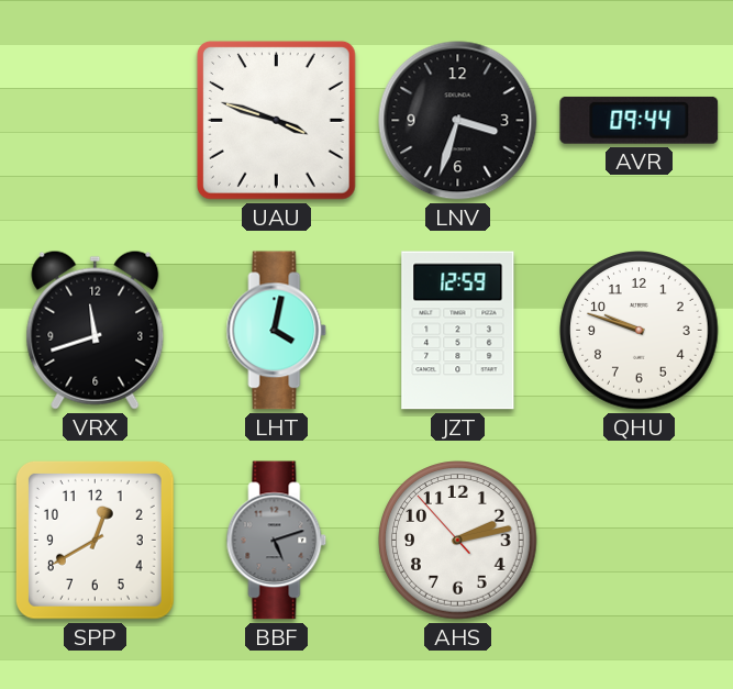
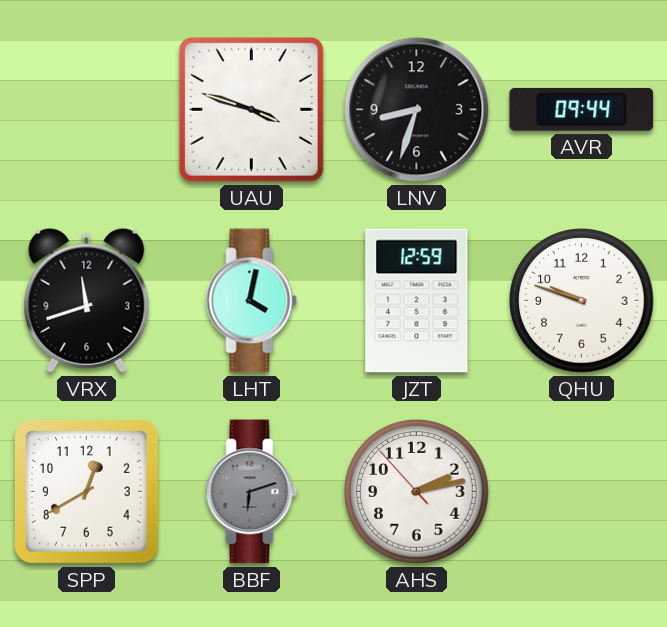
LNV: 3:33 -> 8:33 (417, 110)
BBF: 5:12 -> 6:12 (252, 492)
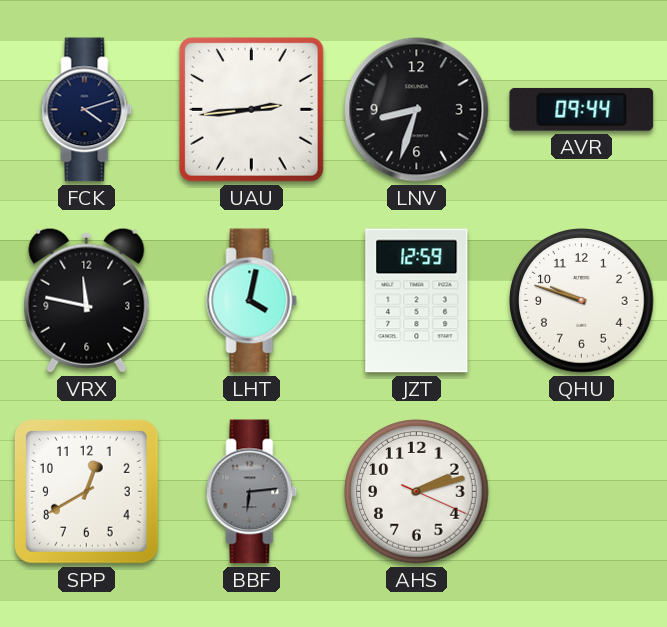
FCK: none -> 4:12 (87, 110)
UAU: 3:48 -> 2:44 (252, 110)
VRX: 11:42 -> 11:47 (87, 300)
BBF: 6:12 -> 6:14 (252, 492)
AHS: 2:12:53 -> 2:12:19 (417, 492)
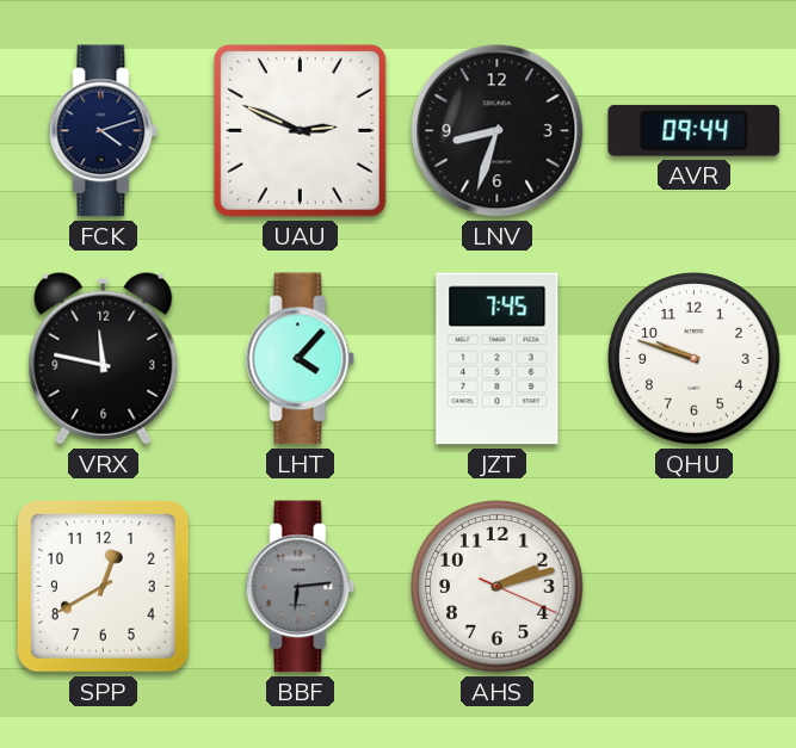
UAU: 2:44 -> 2:49 (301, 131)
LHT: 4:02 -> 4:07 (301, 359)
JZT: 12:59 -> 7:45 (498, 359)
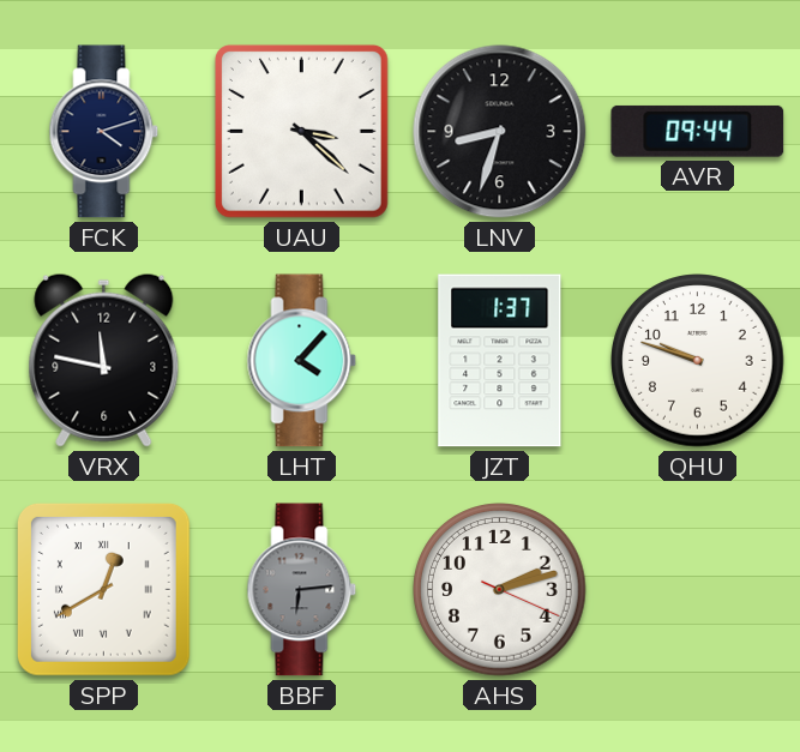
UAU: 2:49 -> 3:22 (302, 132)
JZT: 7:45 -> 1:37 (500, 361)
SPP numerals: Arabic -> Roman (103, 589)
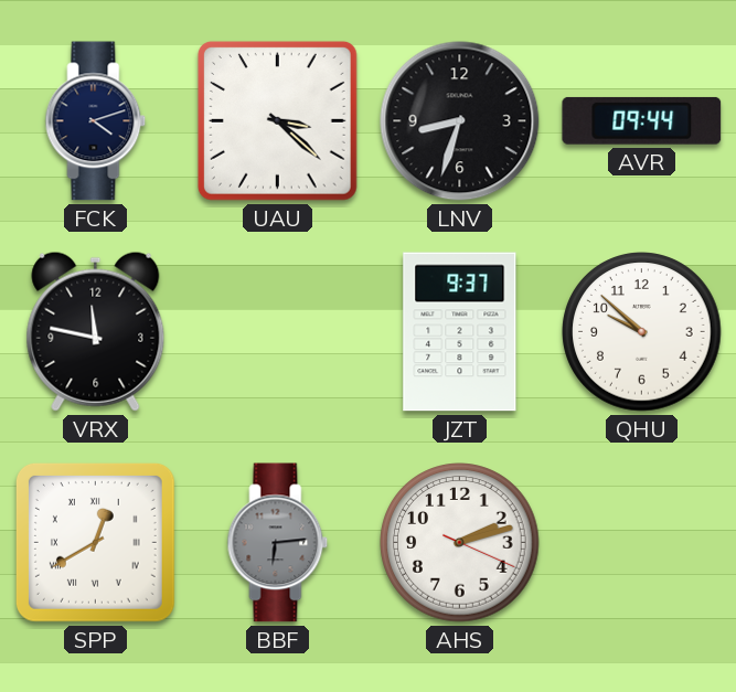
LHT: 4:07 -> none (302, 361)
JZT: 1:37 -> 9:37 (460, 332)
QHU: 9:48 -> 9:52 (642, 332)
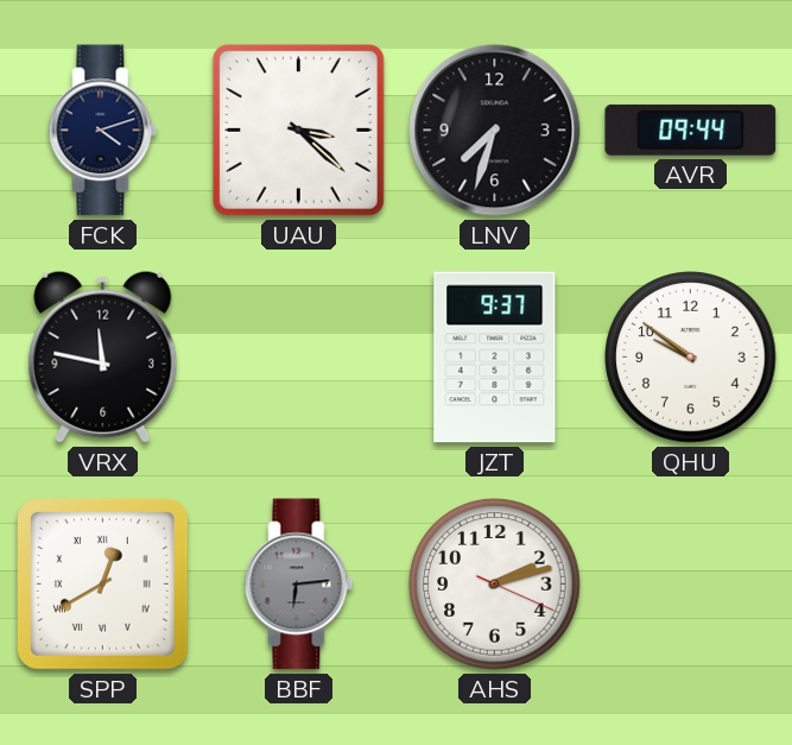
LNV: 8:33 -> 7:33 (495, 131)
QHU: 9:52 -> 9:51 (691, 358)
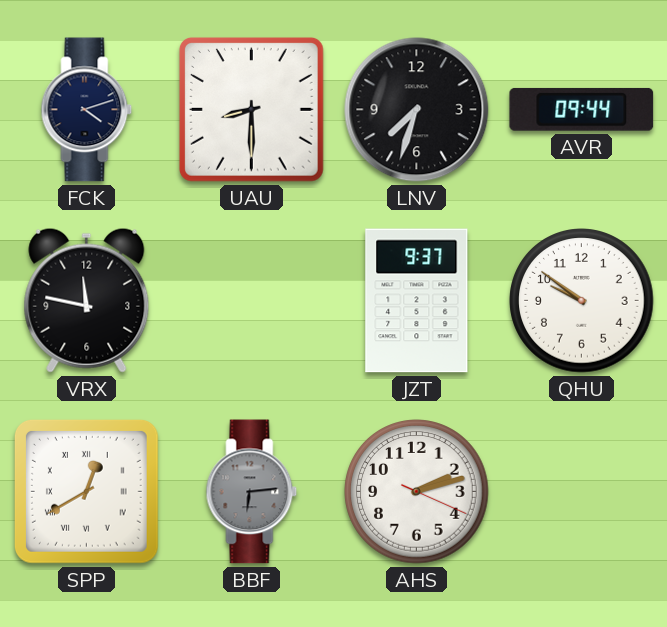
UAU: 3:22 -> 8:30 (252, 110)
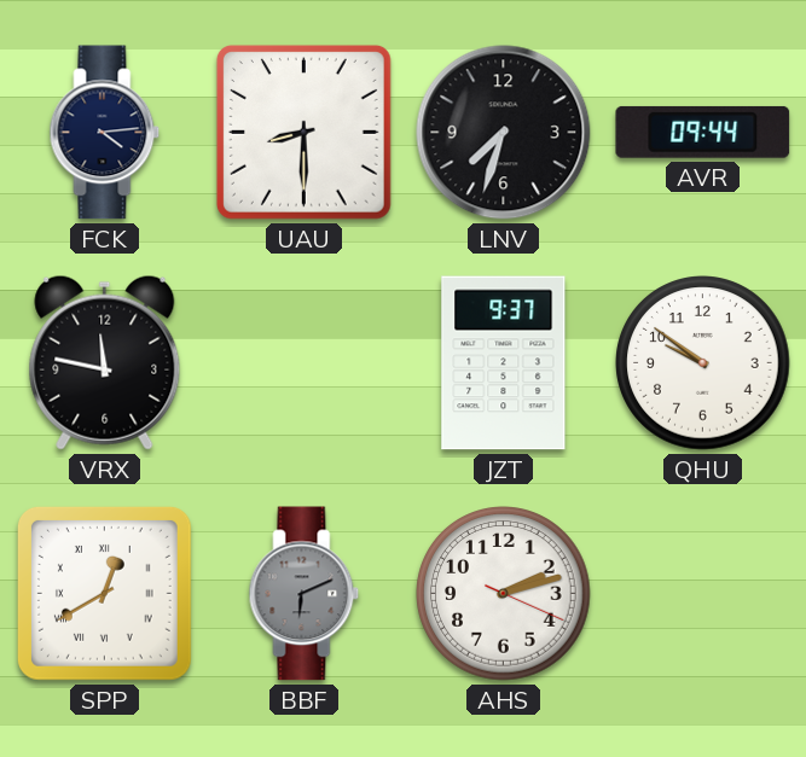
FCK: 4:12 -> 4:14 (105, 133)
BBF: 6:14 -> 6:11 (305, 594)
